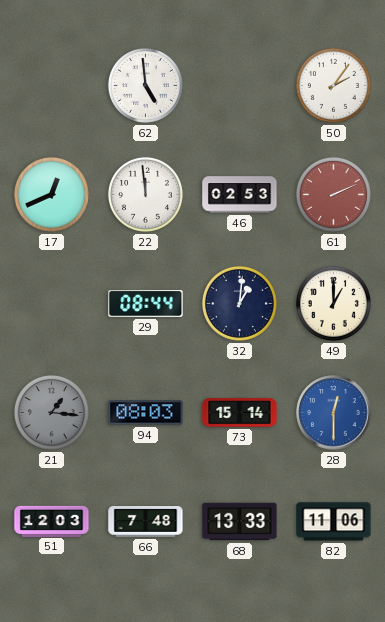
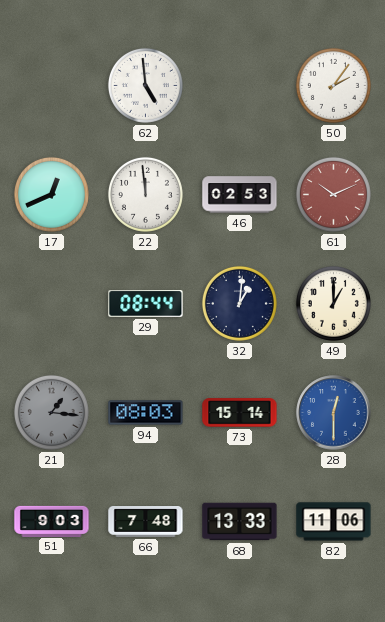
61: 2:11 -> 10:11 (333, 194)
51: 12:03 -> 9:03 (52, 521)
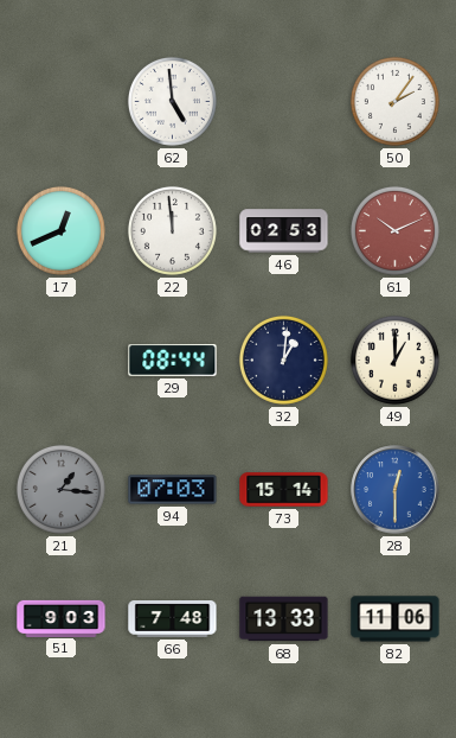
94: 08:03 -> 07:03 (173, 490)
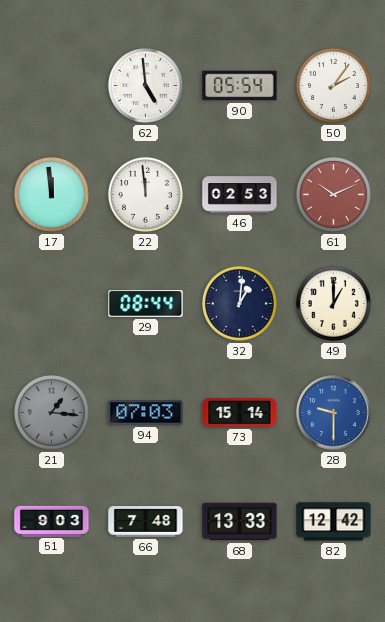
90: none -> 05:54 (240, 86)
17: 12:41 -> 11:59 (51, 194)
28: 12:30 -> 9:30 (334, 413)
82: 11:06 -> 12:42 (334, 522)
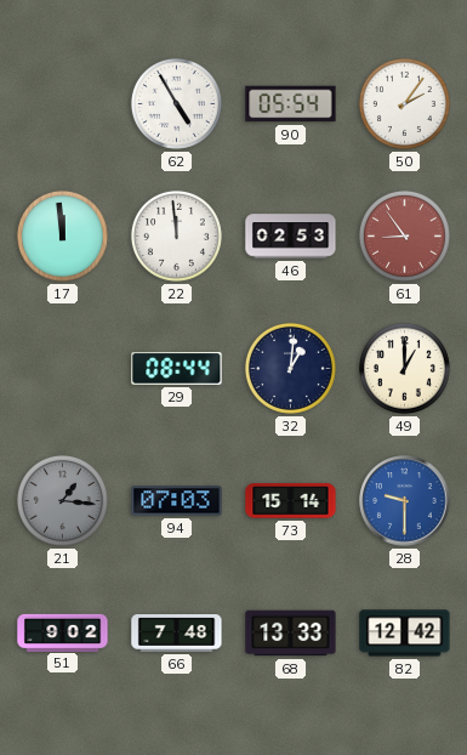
62: 4:59 -> 4:55 (176, 103)
61: 10:11 -> 8:54 (404, 235)
51: 9:03 -> 9:02 (63, 632)
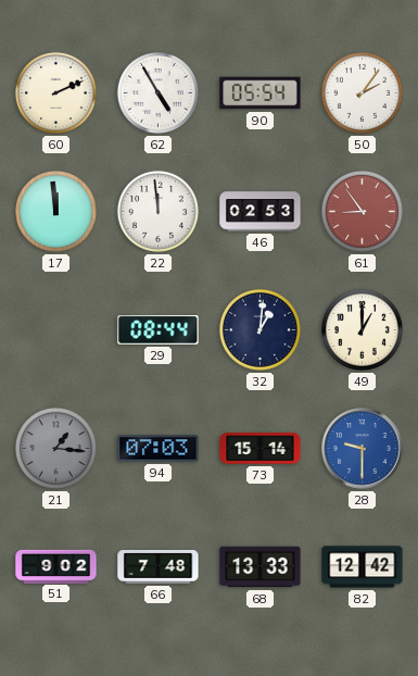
60: none -> 2:11 (55, 92)
